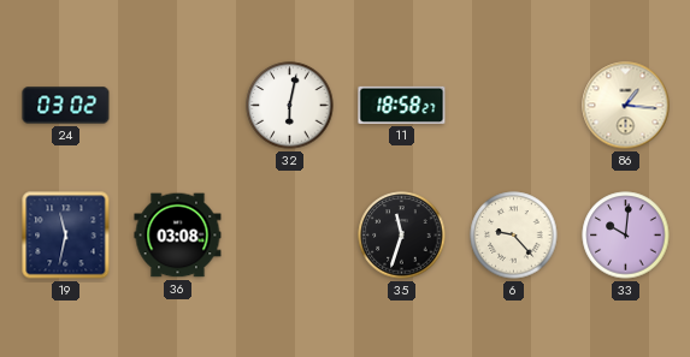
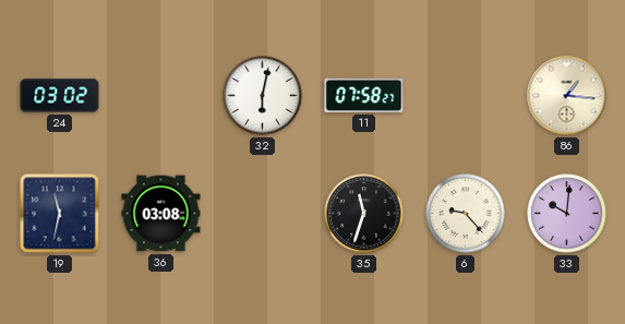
11: 18:58 -> 07:58 (364, 95)
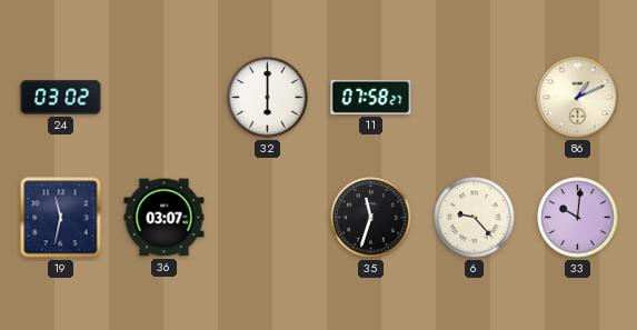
32: 6:02 -> 6:00 (268, 98)
86: 1:16 -> 1:11 (578, 98)
36: 03:08 -> 03:07 (165, 218)
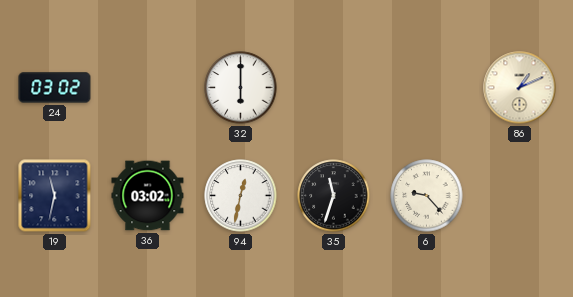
11: 07:58 -> none (371, 97)
36: 03:07 -> 03:02 (148, 196)
94: none -> 12:32 (241, 196)
33: 10:01 -> none (578, 218)
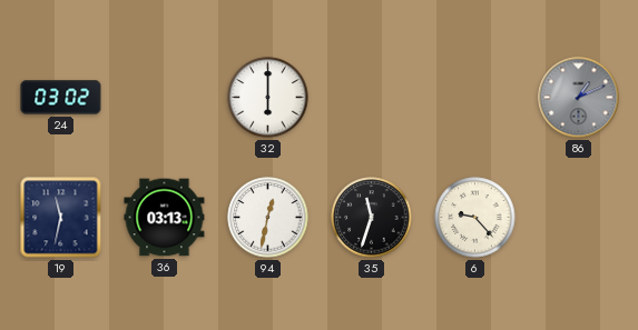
86 dial: cream -> grey (579, 98)
36: 03:02 -> 03:13 (165, 218)
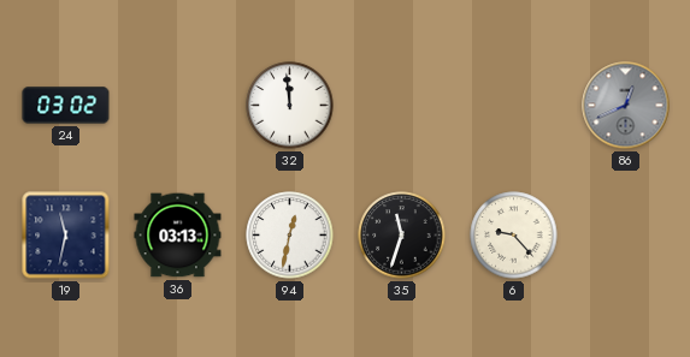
32: 6:00 -> 11:59 (290, 106)
86: 1:11 -> 12:41 (626, 106)
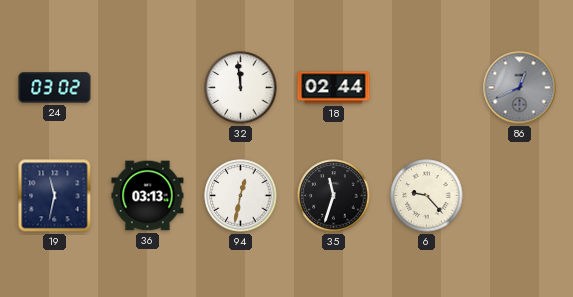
18: none -> 02:44 (334, 88)
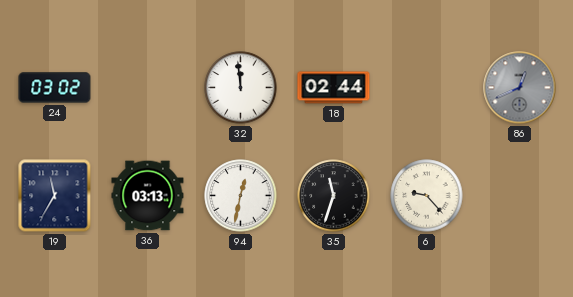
19: 11:32 -> 11:35 (55, 196)
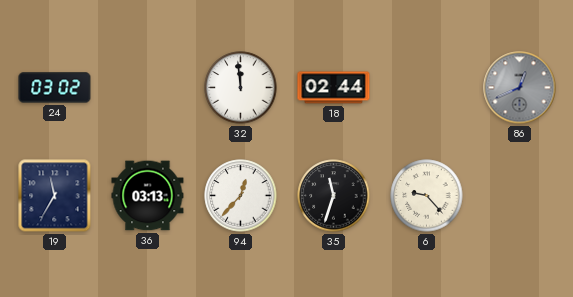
94: 12:32 -> 12:37 (241, 196)
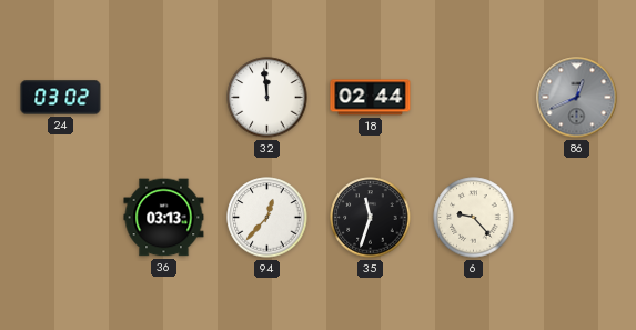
19: 11:35 -> none (55, 196)
